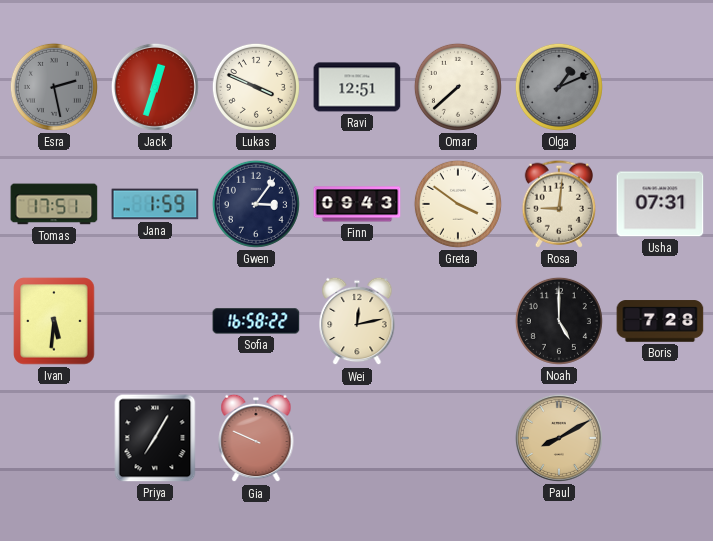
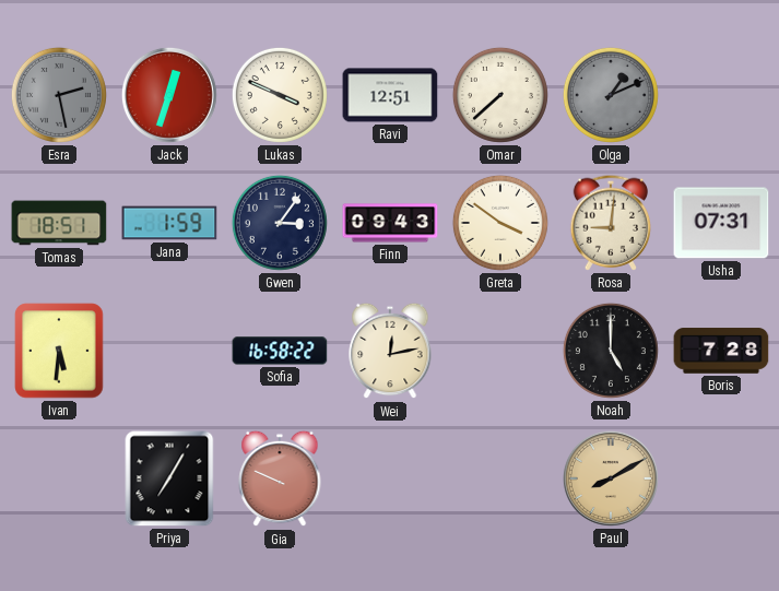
Tomas: 17:51 -> 18:51 (59, 223)
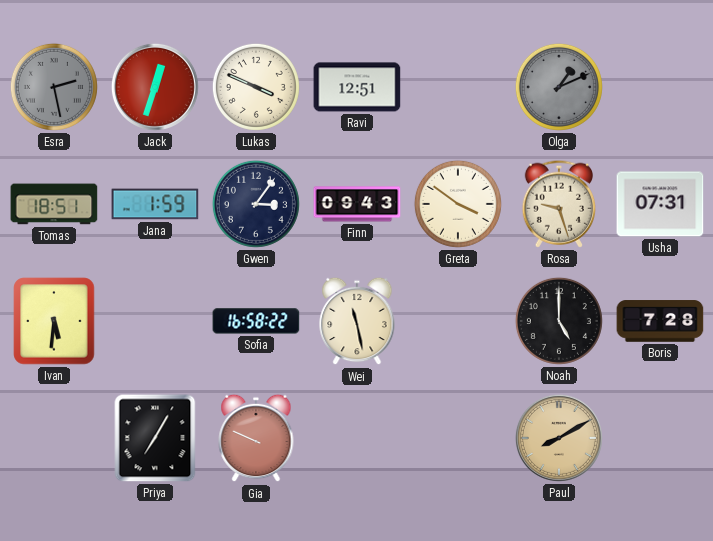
Omar: 7:38 -> none (500, 95)
Rosa: 9:01 -> 9:27 (558, 204)
Wei: 12:13 -> 11:28 (357, 321)
